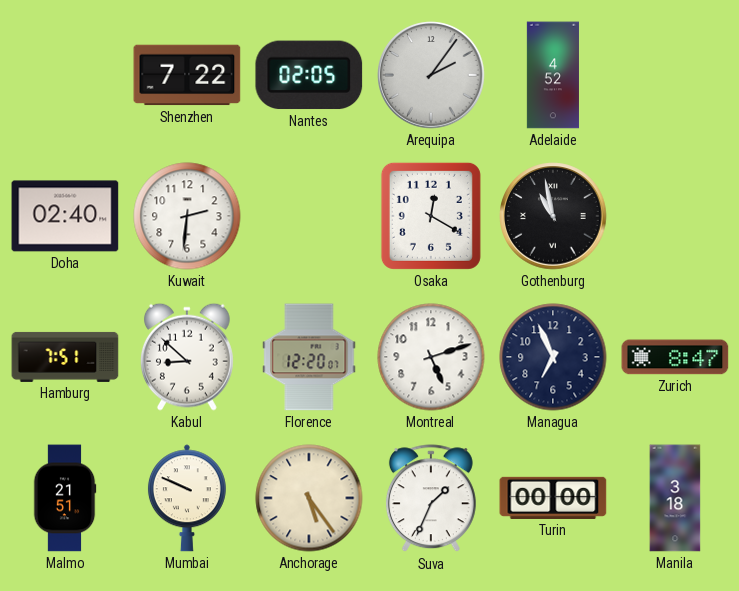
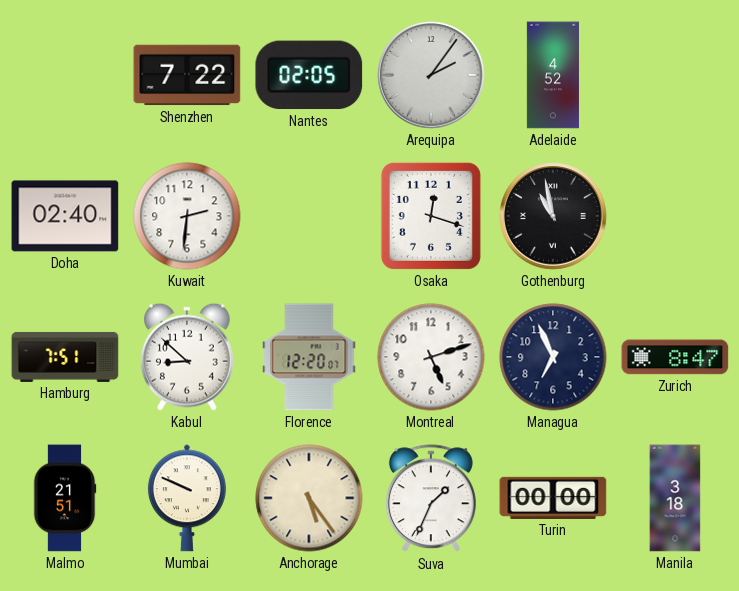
Osaka: 12:20 -> 12:18 (431, 216)
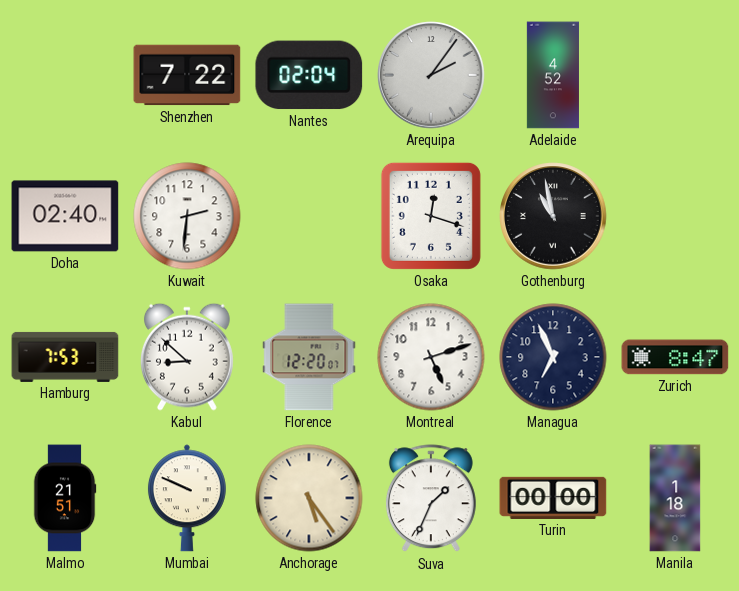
Nantes: 02:05 -> 02:04 (309, 75)
Hamburg: 7:51 -> 7:53 (65, 357)
Manila: 3:18 -> 1:18 (675, 498)
